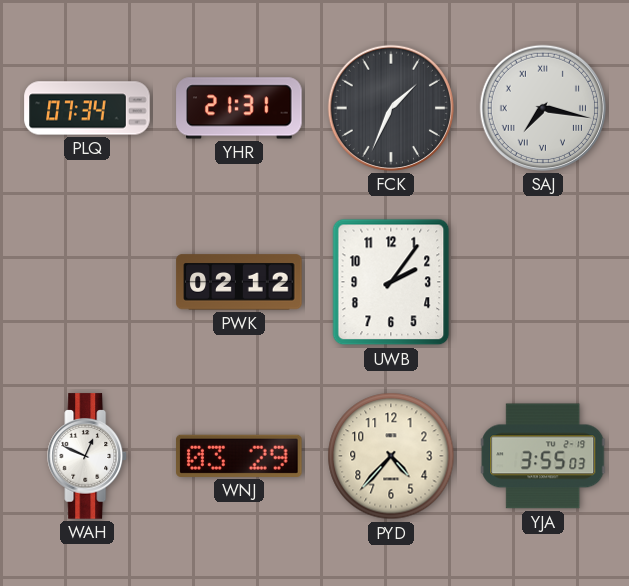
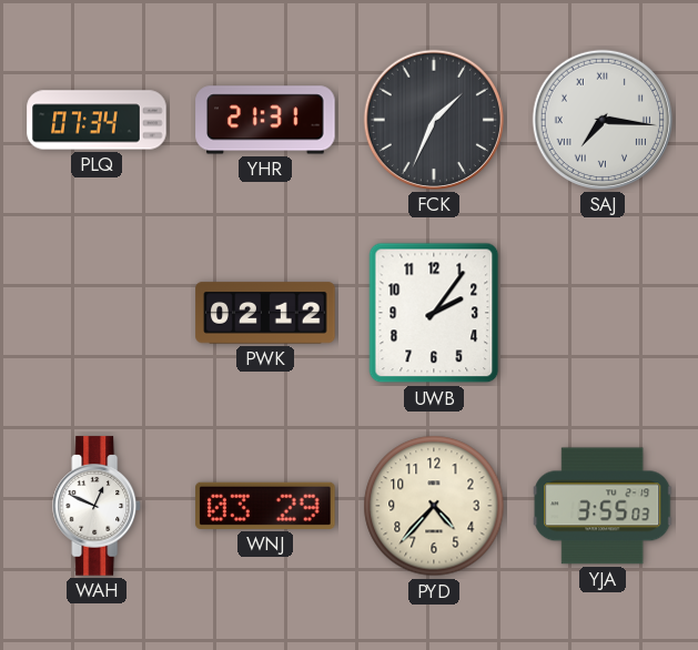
SAJ: 7:17 -> 7:16 (603, 120)
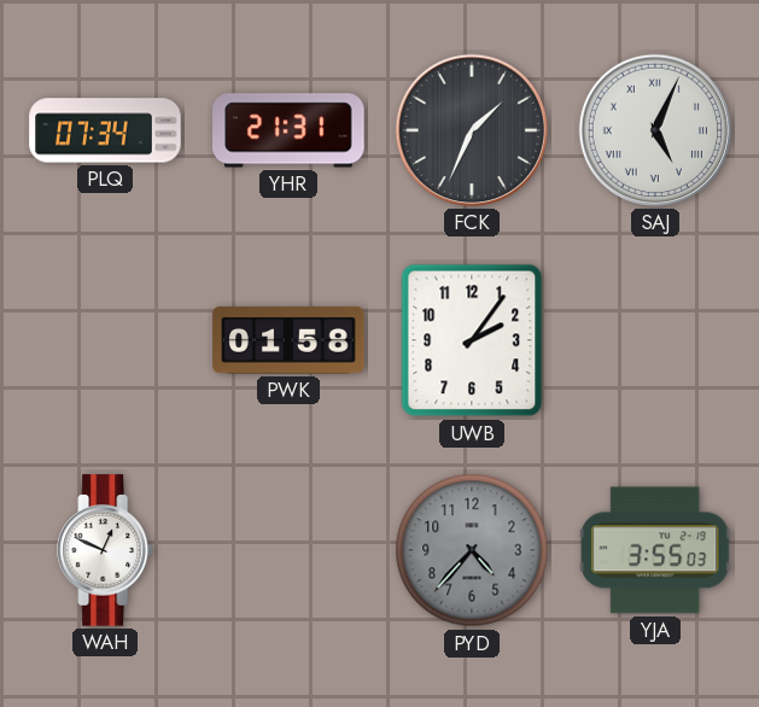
SAJ: 7:16 -> 5:04 (655, 130)
PWK: 02:12 -> 01:58 (288, 340)
WNJ: 03:29 -> none (265, 506)
PYD dial: cream -> grey (472, 550)
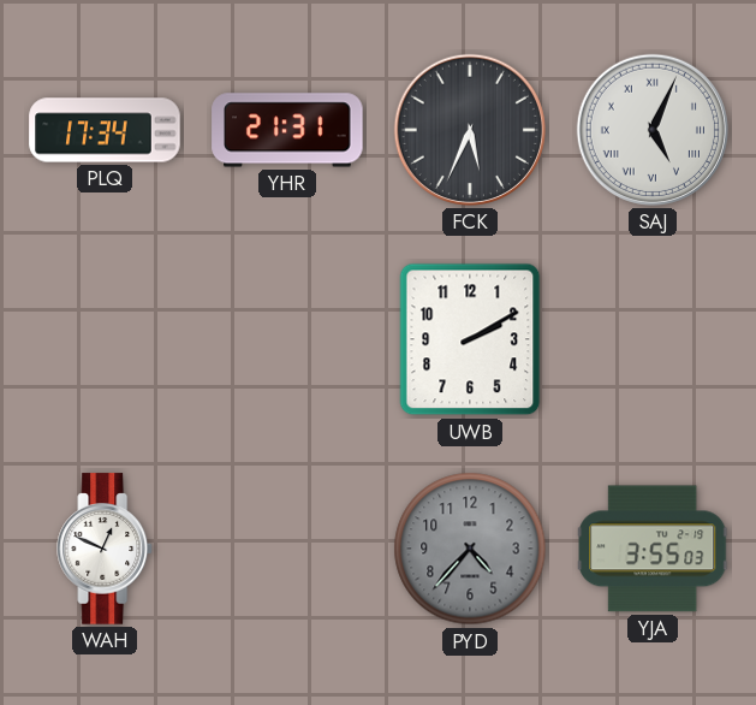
PLQ: 07:34 -> 17:34 (105, 130)
FCK: 1:34 -> 5:34 (470, 130)
PWK: 01:58 -> none (288, 340)
UWB: 2:06 -> 2:10 (470, 339)
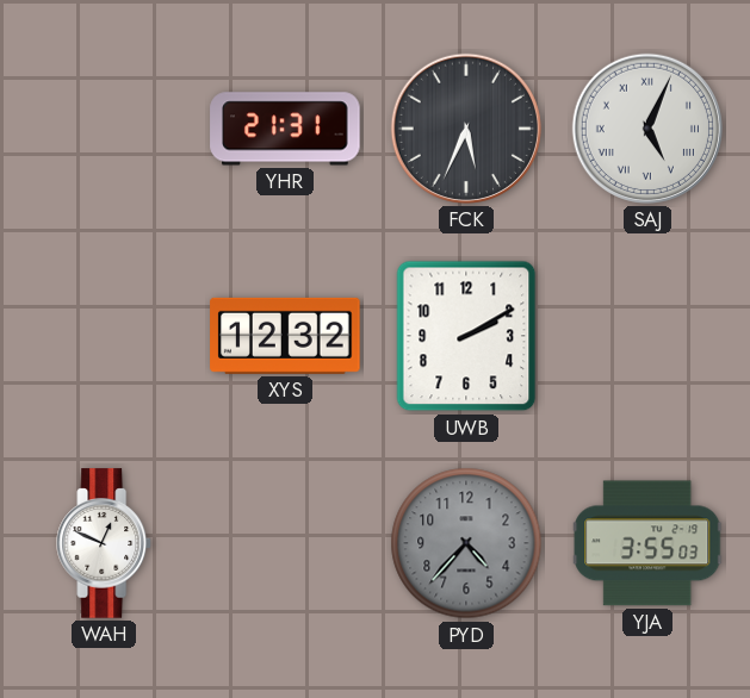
PLQ: 17:34 -> none (105, 130)
XYS: none -> 12:32 (285, 336)
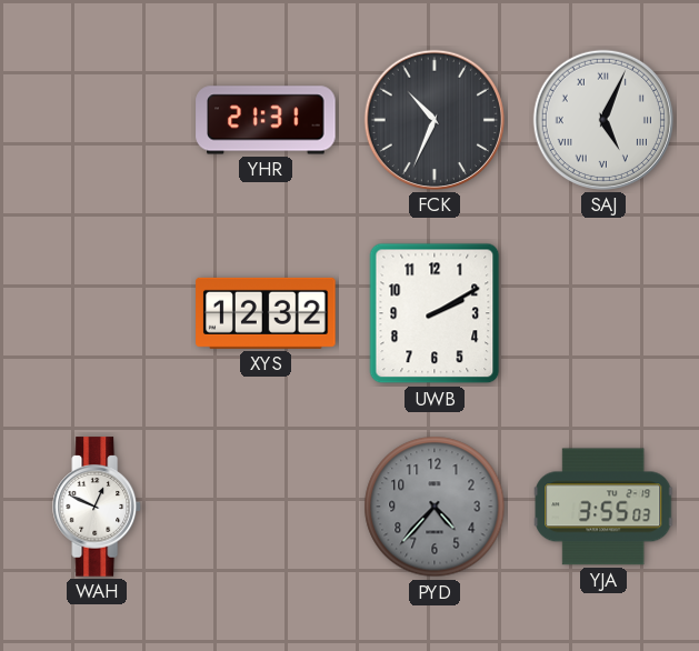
FCK: 5:34 -> 10:34 (435, 120)
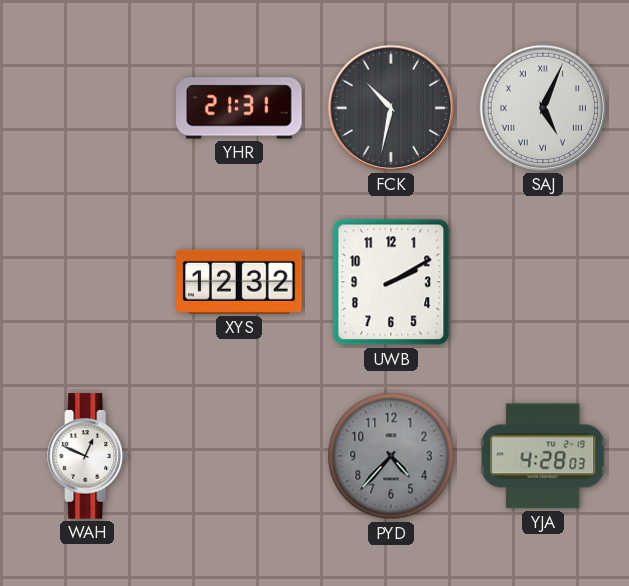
FCK: 10:34 -> 10:32 (391, 108)
YJA: 3:55 -> 4:28 (543, 456)
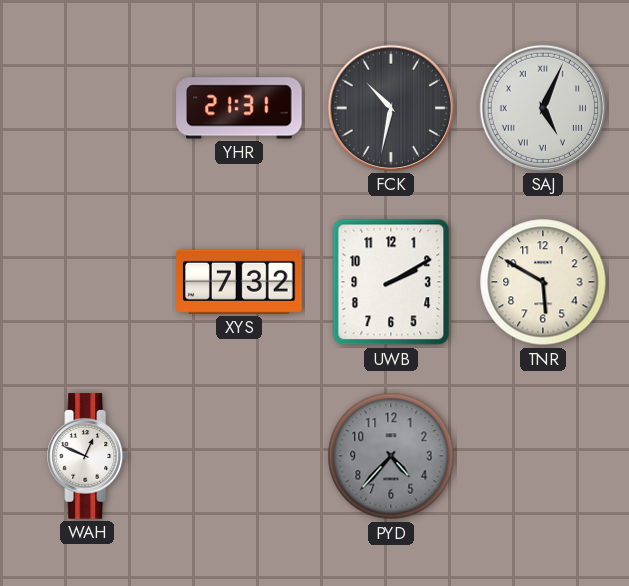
XYS: 12:32 -> 7:32 (239, 282)
TNR: none -> 5:50 (543, 282)
YJA: 4:28 -> none (543, 456)
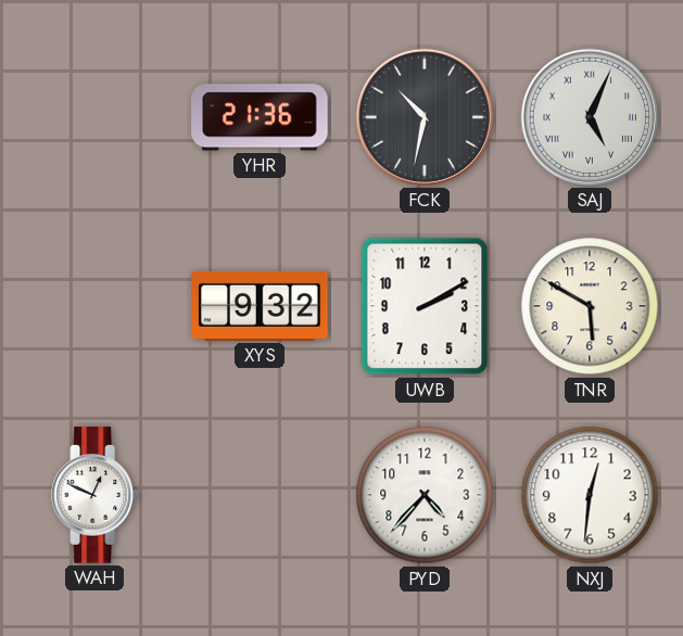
YHR: 21:31 -> 21:36 (260, 117)
XYS: 7:32 -> 9:32 (260, 306)
PYD dial: grey -> white (425, 495)
NXJ: none -> 12:31 (590, 495)
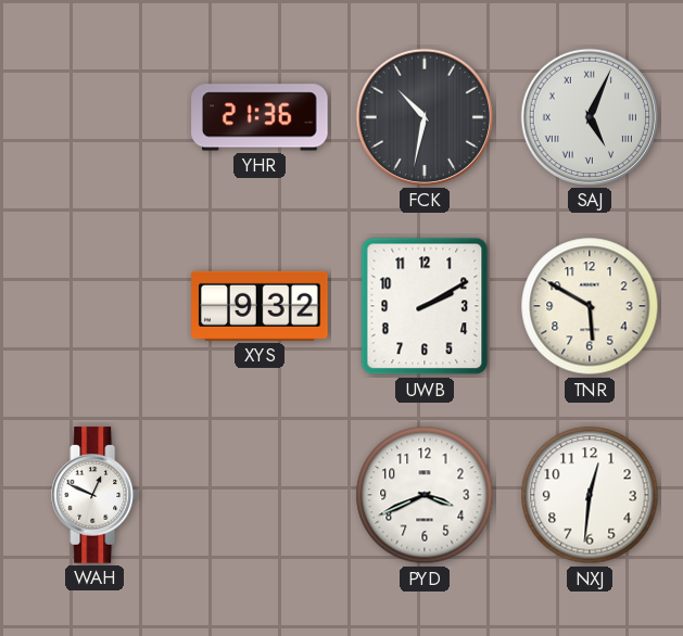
PYD: 4:37 -> 3:41 (425, 495)
